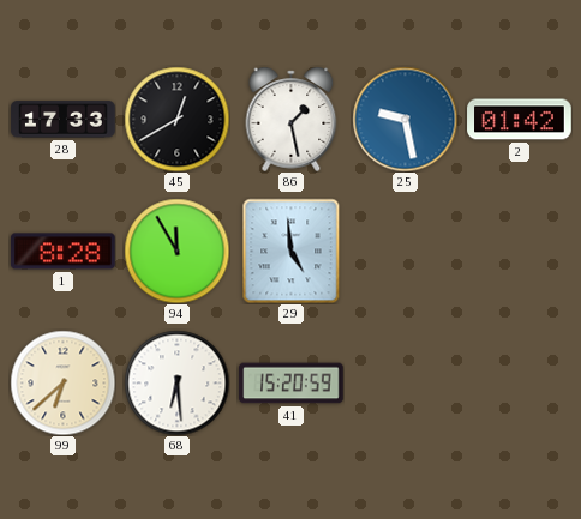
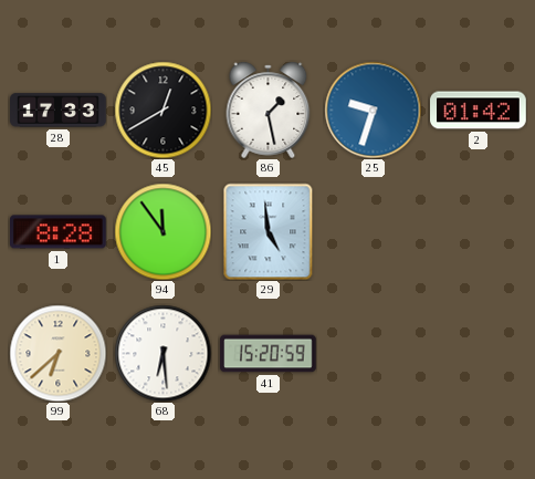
25: 9:28 -> 9:33 (373, 110)
94: 11:55 -> 11:54 (162, 231)
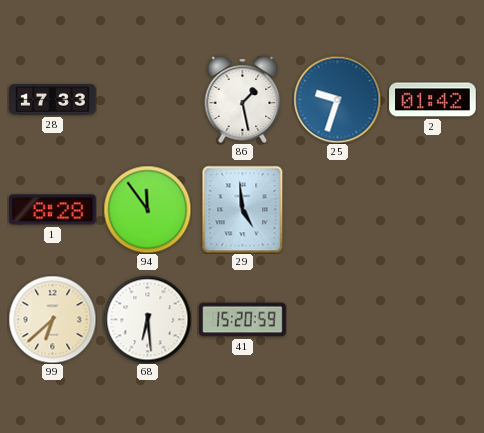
45: 12:40 -> none (162, 110)
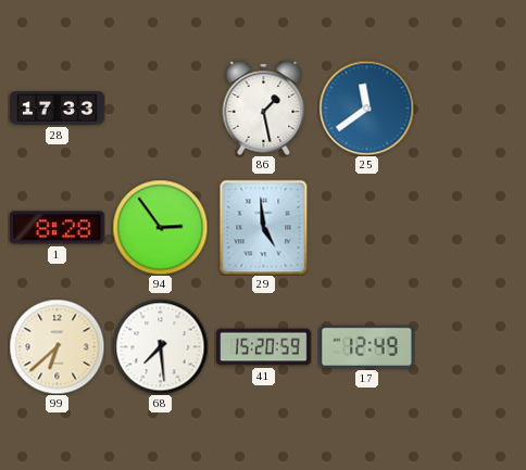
25: 9:33 -> 11:39 (366, 107)
2: 01:42 -> none (433, 100)
94: 11:54 -> 2:54 (160, 227)
68: 6:29 -> 7:29 (160, 346)
17: none -> 12:49 (367, 346)
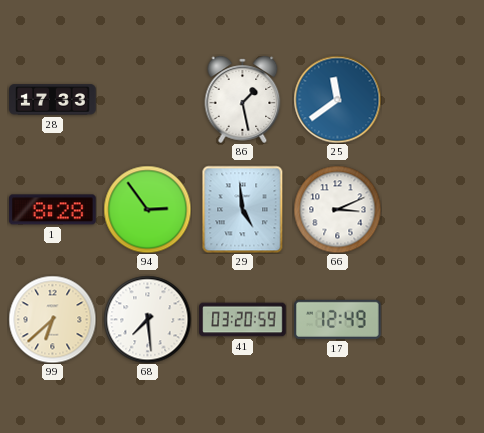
66: none -> 3:11 (337, 209)
41: 15:20 -> 03:20 (243, 320)
